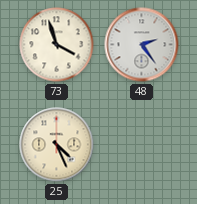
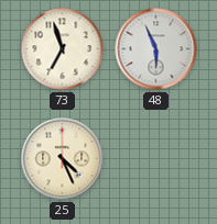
73: 3:57 -> 6:57 (63, 49)
48: 2:24 -> 5:56 (156, 49)
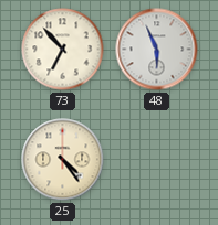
73: 6:57 -> 6:53 (63, 50)
25: 4:26 -> 4:24 (63, 160)
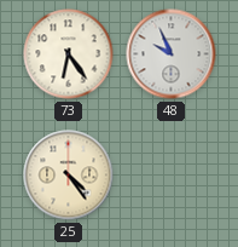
73: 6:53 -> 6:24 (69, 54)
48: 5:56 -> 9:56 (172, 54)
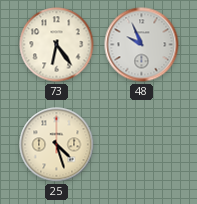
25: 4:24 -> 4:27 (57, 145)
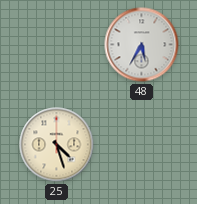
73: 6:24 -> none (57, 45)
48: 9:56 -> 5:35 (142, 45)
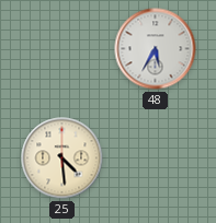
25: 4:27 -> 4:29 (62, 159)
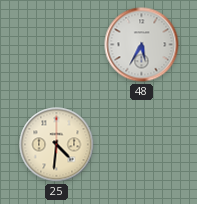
25: 4:29 -> 4:31 (57, 145)
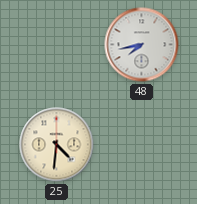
48: 5:35 -> 7:43 (142, 45)
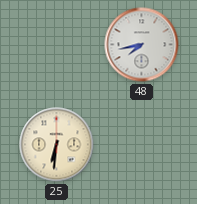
25: 4:31 -> 6:31 (57, 145)
